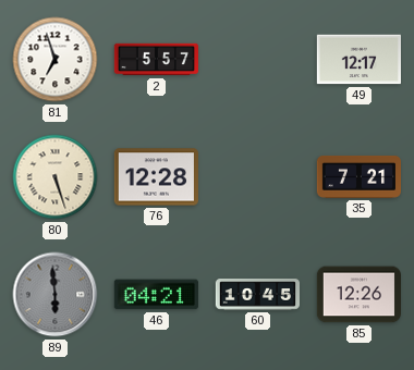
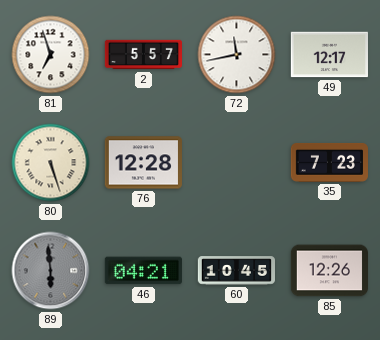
72: none -> 11:43 (237, 55)
35: 7:21 -> 7:23 (329, 162)
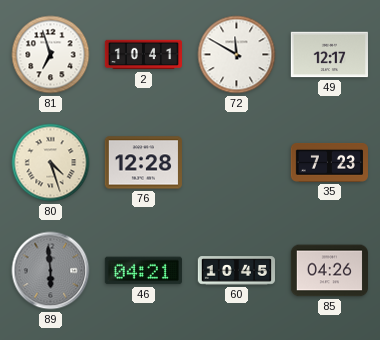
2: 5:57 -> 10:41 (144, 55)
72: 11:43 -> 11:50 (237, 55)
80: 5:27 -> 4:27 (51, 163)
85: 12:26 -> 04:26 (329, 271)
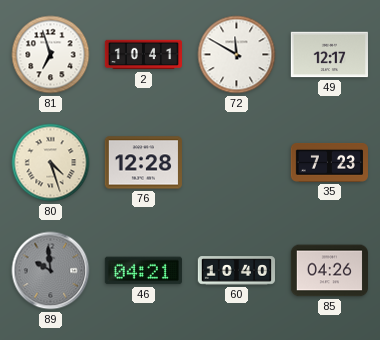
89: 5:59 -> 9:59 (51, 271)
60: 10:45 -> 10:40 (236, 271)
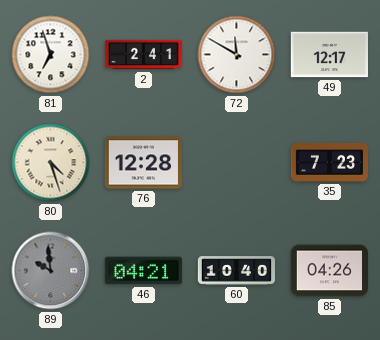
2: 10:41 -> 2:41 (144, 55)
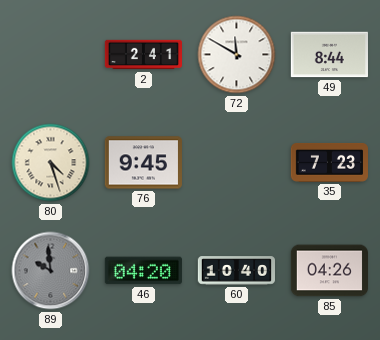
81: 6:57 -> none (51, 55)
49: 12:17 -> 8:44 (329, 55)
76: 12:28 -> 9:45 (143, 163)
46: 04:21 -> 04:20 (143, 271)
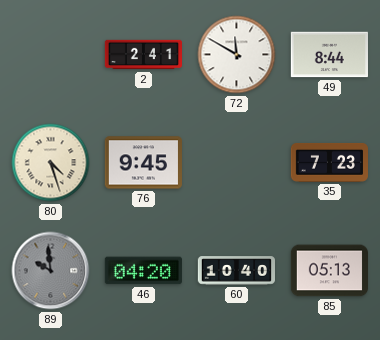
85: 04:26 -> 05:13 (329, 271)
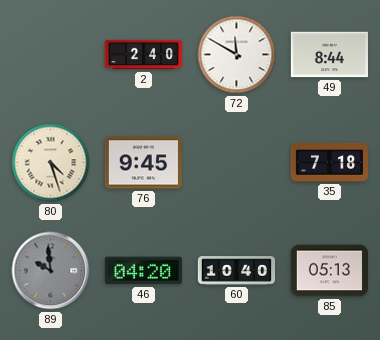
2: 2:41 -> 2:40 (144, 55)
35: 7:23 -> 7:18 (329, 162)
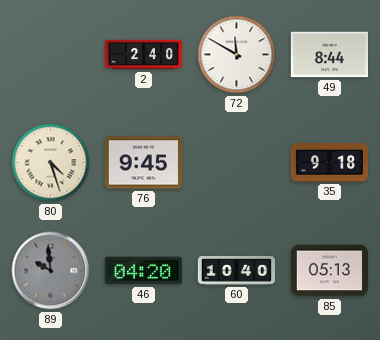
35: 7:18 -> 9:18 (329, 162)
